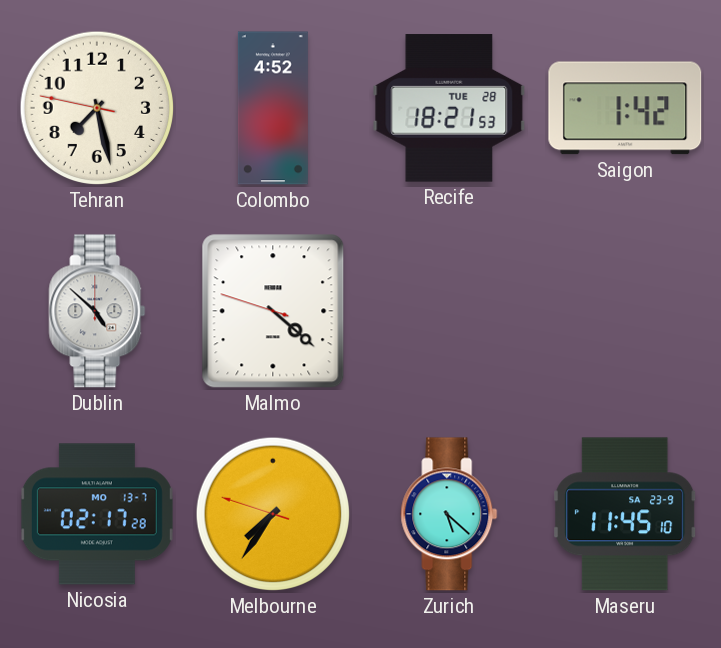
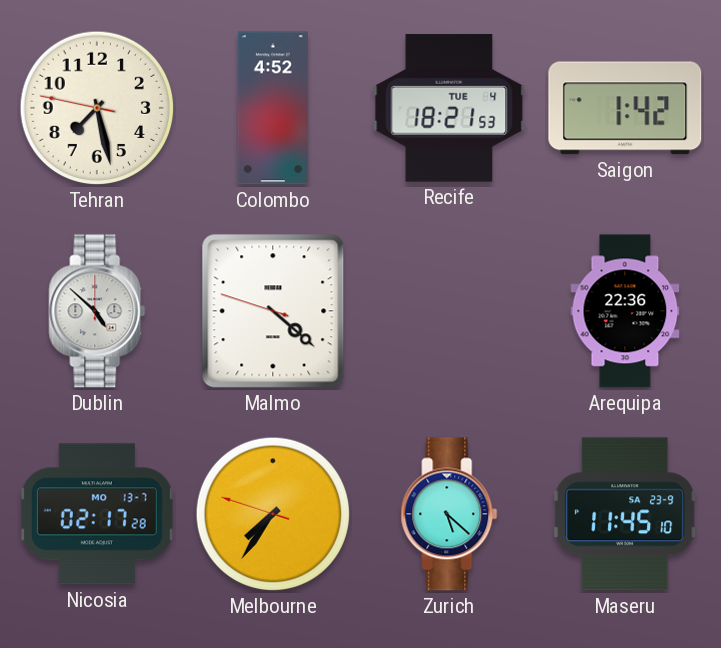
Recife date: TUE 28 -> TUE 4 (449, 108)
Arequipa: none -> 22:36 (625, 311)
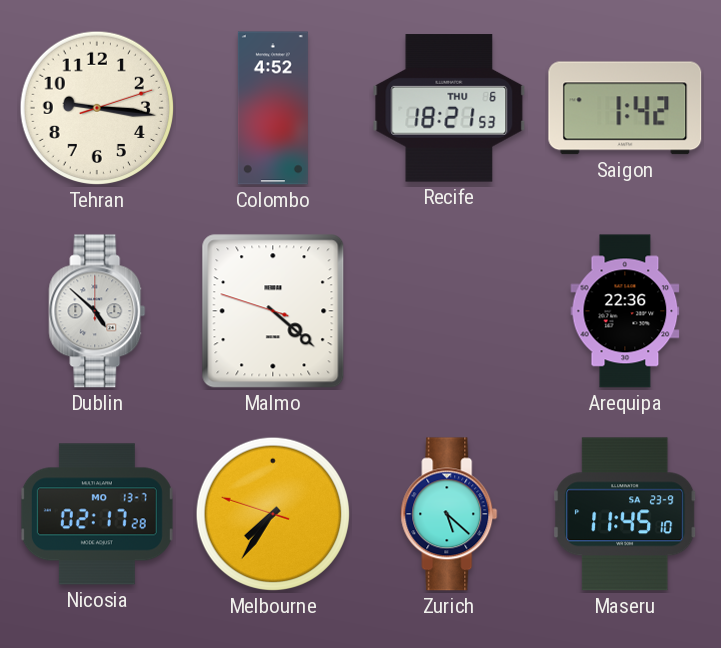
Tehran: 7:27 -> 9:16 (97, 108)
Recife date: TUE 4 -> THU 6 (449, 108)
